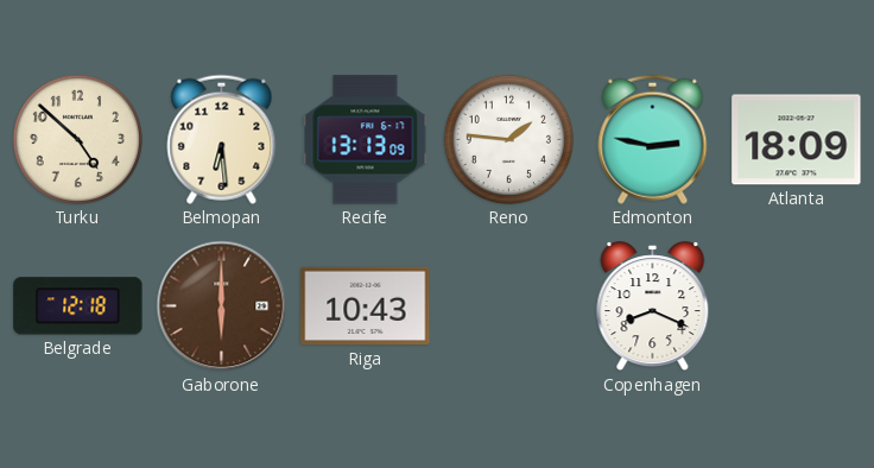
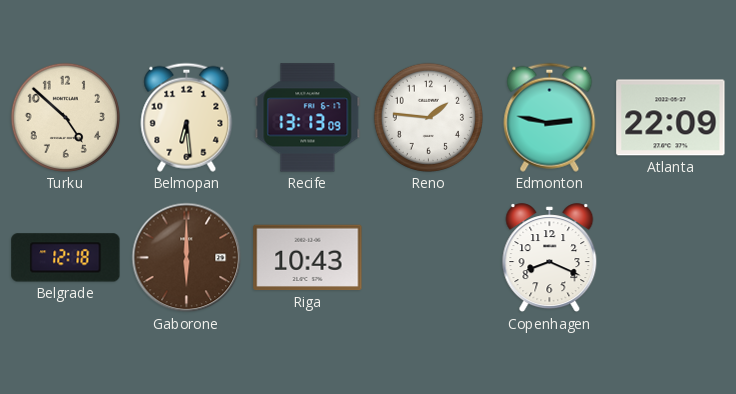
Atlanta: 18:09 -> 22:09 (671, 118)
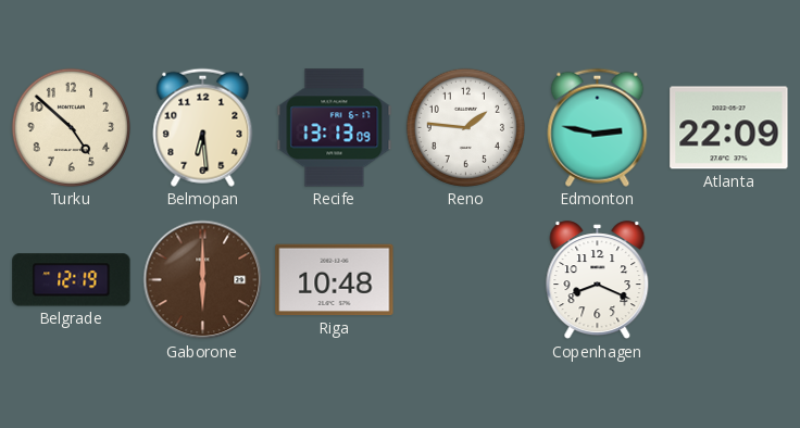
Belgrade: 12:18 -> 12:19 (72, 280)
Riga: 10:43 -> 10:48 (335, 280)
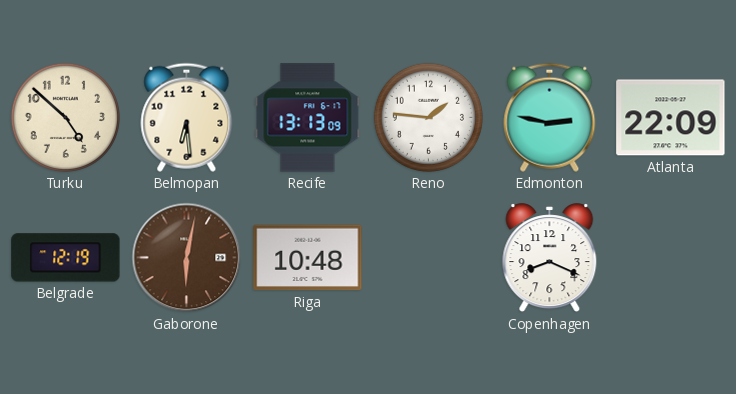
Gaborone: 6:00 -> 6:02 (187, 258)
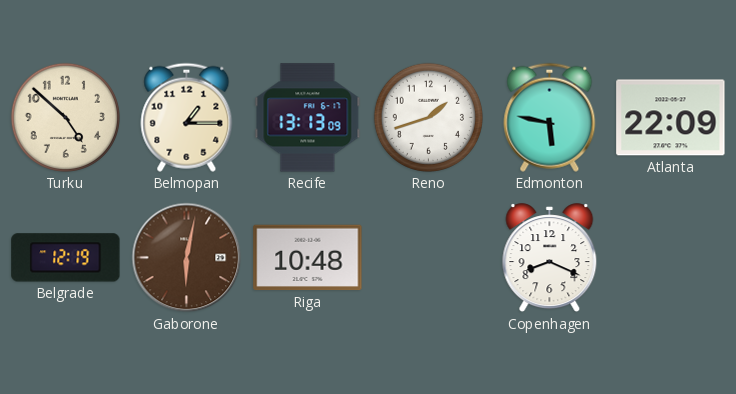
Belmopan: 6:29 -> 1:15 (187, 117)
Reno: 1:46 -> 1:42 (428, 117)
Edmonton: 2:47 -> 5:47 (550, 117)
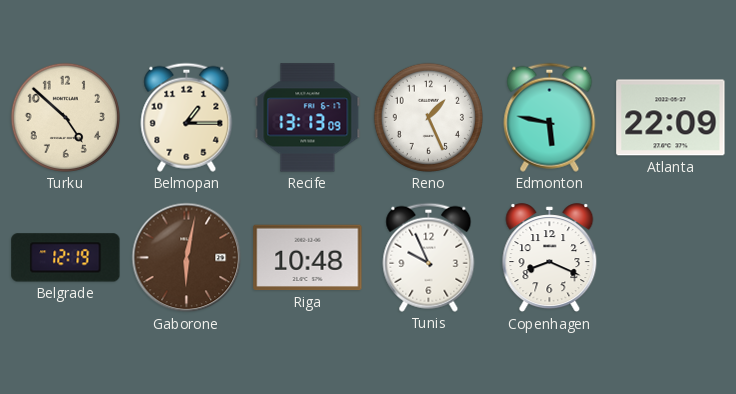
Reno: 1:42 -> 1:26 (428, 117)
Tunis: none -> 9:56 (429, 257)
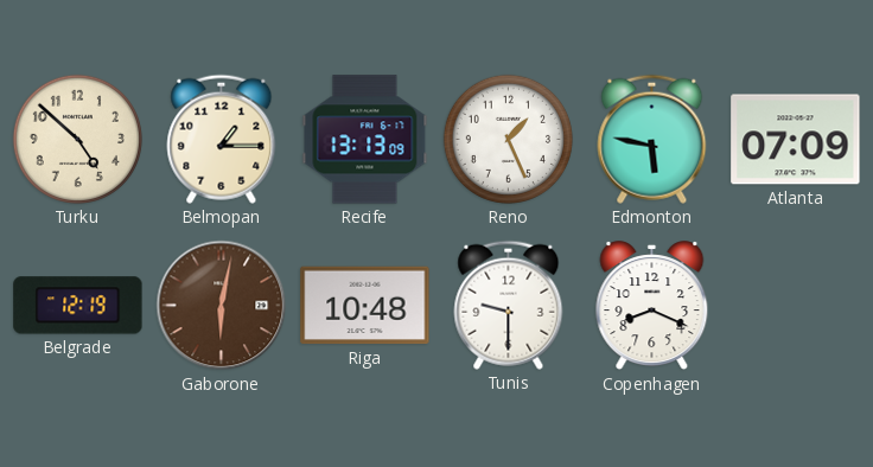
Atlanta: 22:09 -> 07:09 (796, 140)
Tunis: 9:56 -> 9:30 (509, 305)
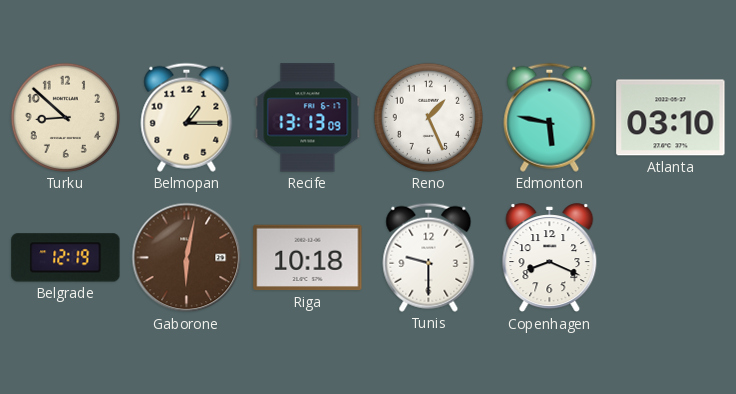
Turku: 4:52 -> 8:52 (65, 117)
Atlanta: 07:09 -> 03:10 (671, 118)
Riga: 10:48 -> 10:18 (308, 258)
